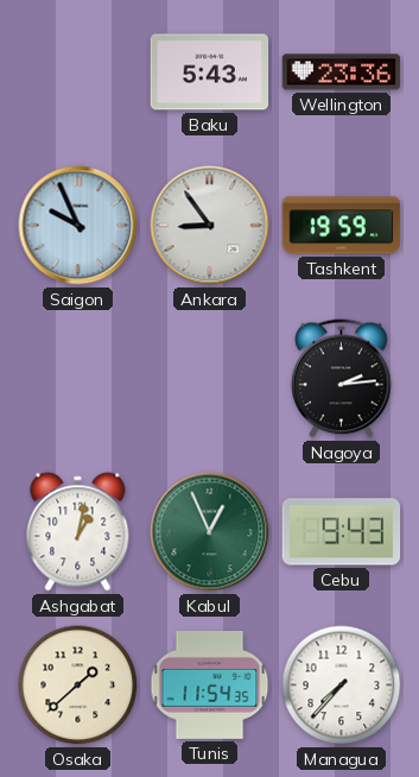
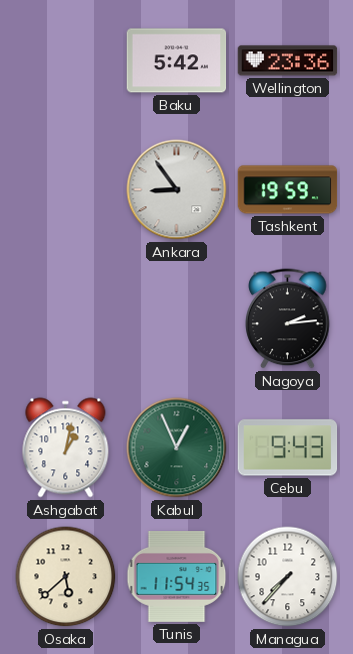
Baku: 5:43 -> 5:42 (177, 61)
Saigon: 9:56 -> none (78, 226)
Osaka: 1:38 -> 5:38 (66, 577)
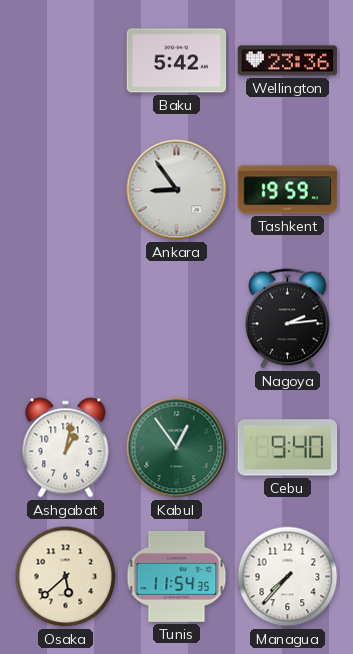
Kabul: 12:56 -> 12:54 (177, 448)
Cebu: 9:43 -> 9:40 (288, 448)
